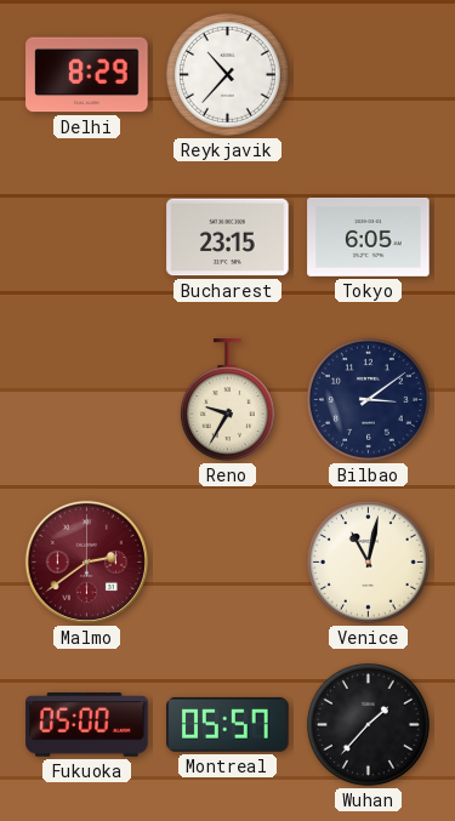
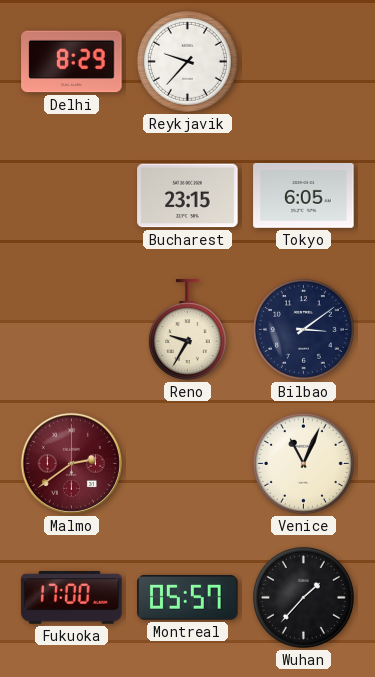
Reykjavik: 10:37 -> 9:37 (187, 61)
Venice: 11:02 -> 11:04 (303, 463)
Fukuoka: 05:00 -> 17:00 (72, 598)
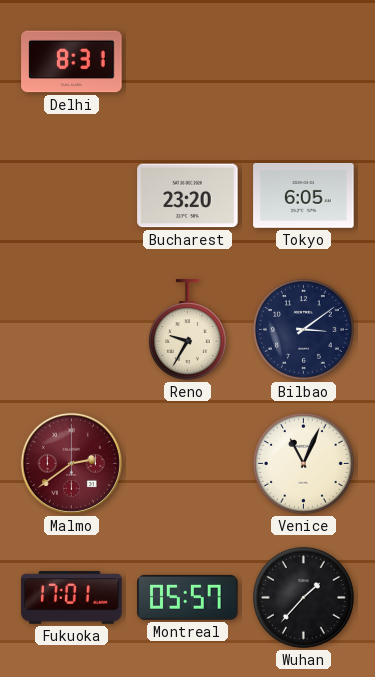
Delhi: 8:29 -> 8:31 (72, 62)
Reykjavik: 9:37 -> none (187, 61)
Bucharest: 23:15 -> 23:20 (188, 196)
Fukuoka: 17:00 -> 17:01 (72, 598)
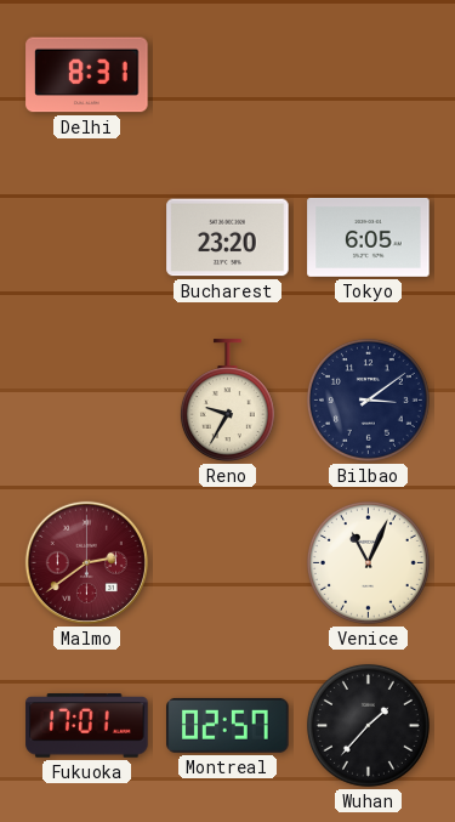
Montreal: 05:57 -> 02:57 (228, 725)
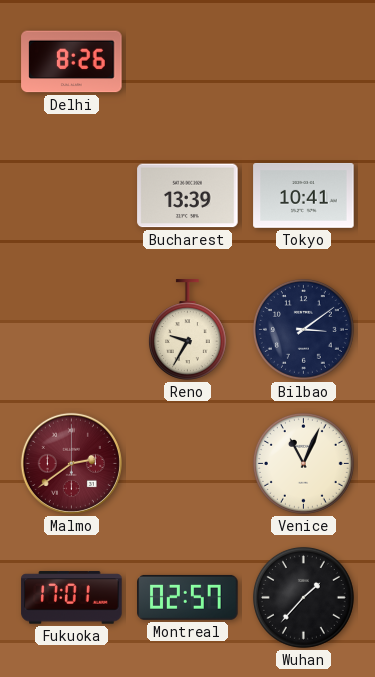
Delhi: 8:31 -> 8:26 (72, 62)
Bucharest: 23:20 -> 13:39 (188, 196)
Tokyo: 6:05 -> 10:41 (304, 195)
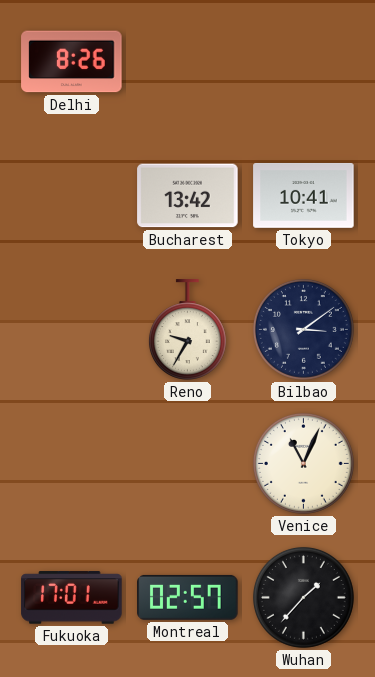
Bucharest: 13:39 -> 13:42 (188, 196)
Malmo: 2:39 -> none (71, 463)
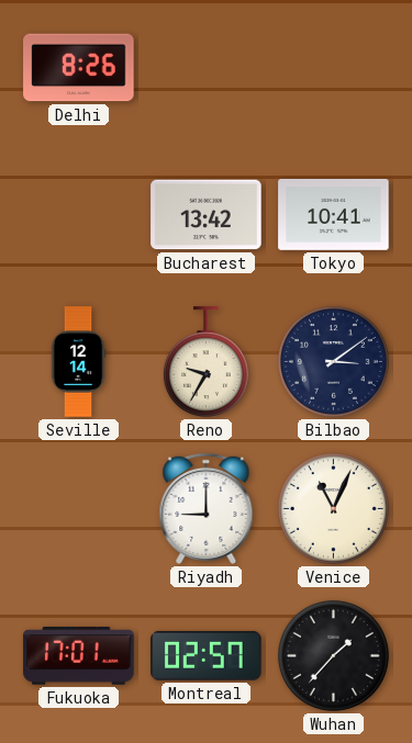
Seville: none -> 12:14 (78, 362)
Riyadh: none -> 9:00 (207, 508)
